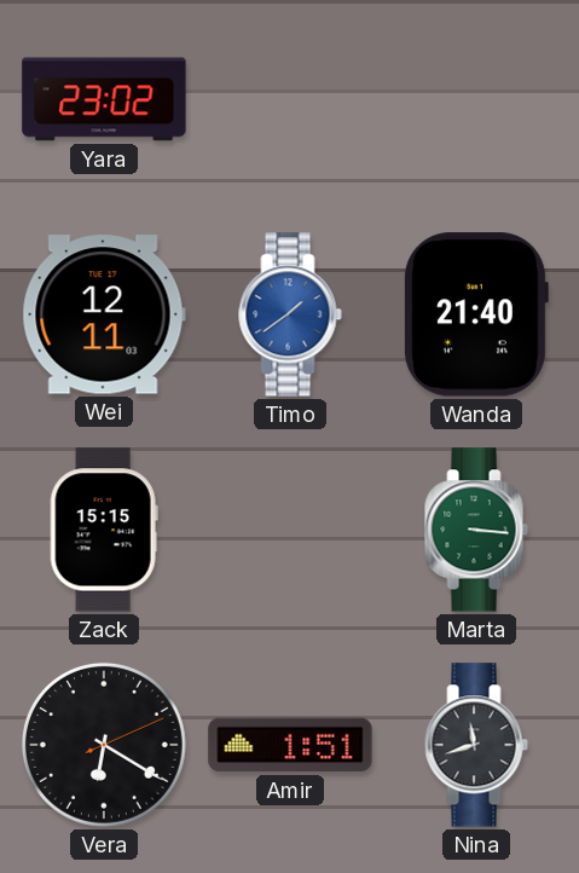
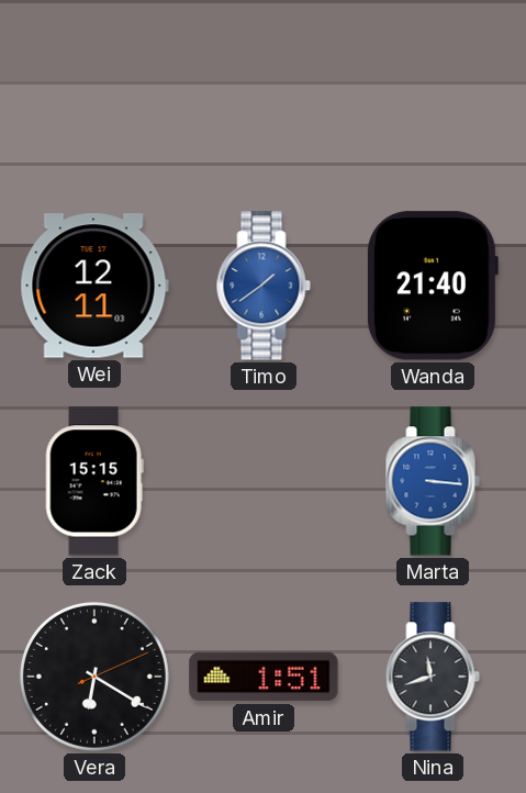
Yara: 23:02 -> none (104, 99)
Marta dial: green -> blue (433, 481)
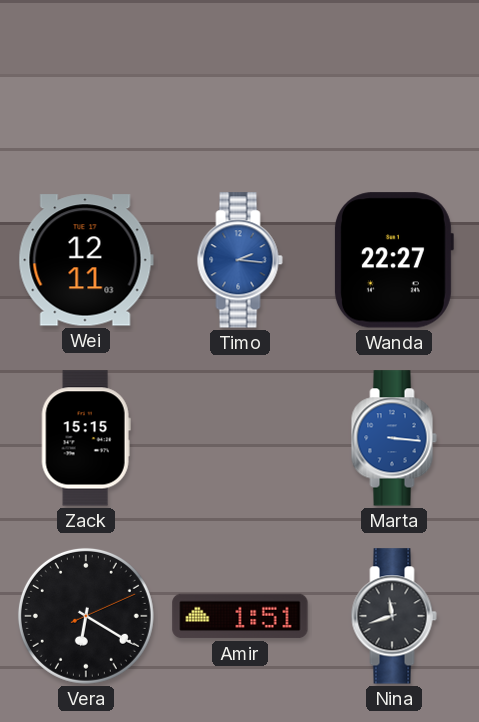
Timo: 1:39 -> 2:16 (240, 260)
Wanda: 21:40 -> 22:27 (393, 260)
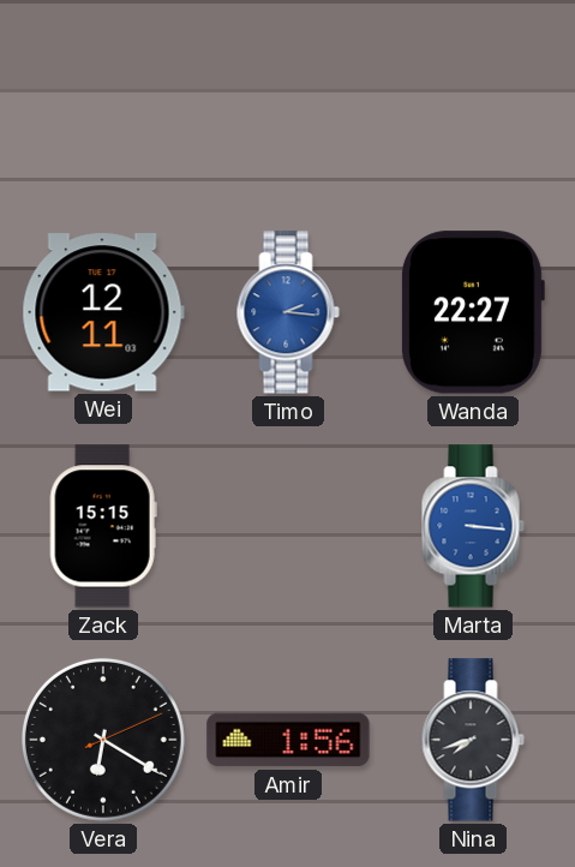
Amir: 1:51 -> 1:56 (288, 740)
Nina: 11:42 -> 7:42 (473, 740)
